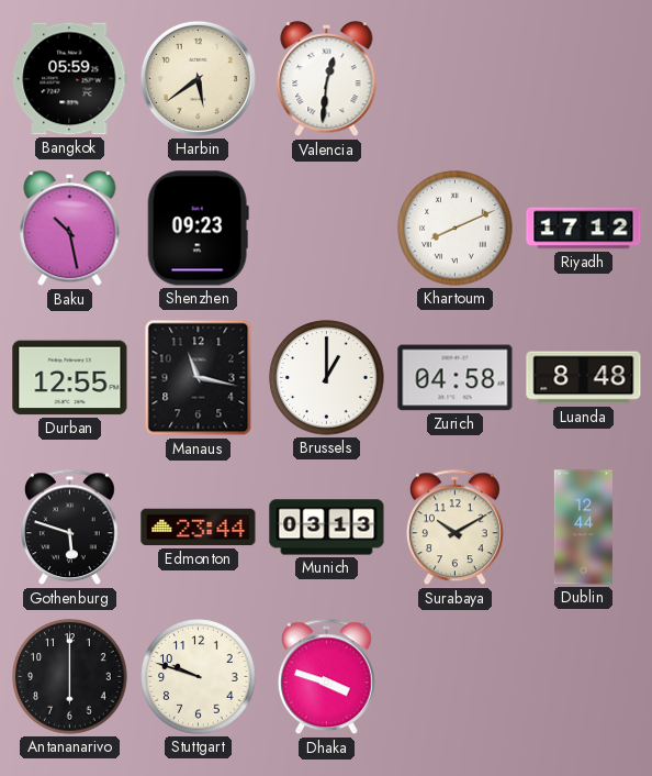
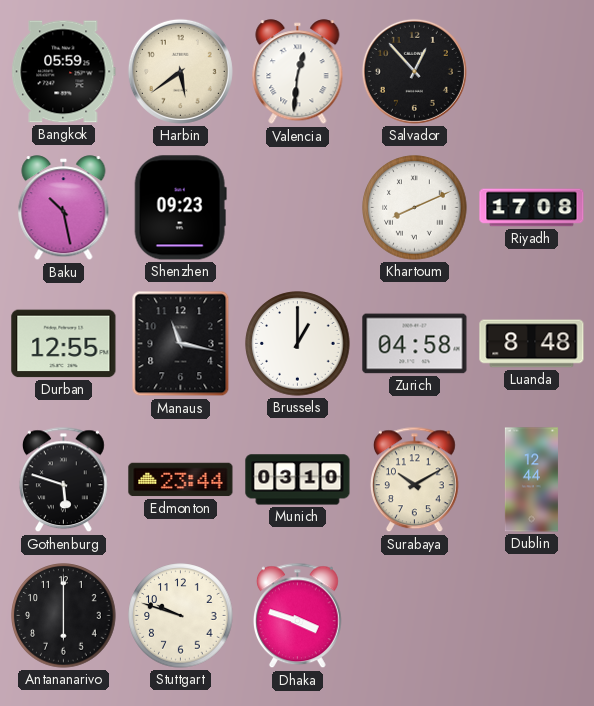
Salvador: none -> 12:53 (414, 71)
Riyadh: 17:12 -> 17:08 (532, 208)
Munich: 03:13 -> 03:10 (298, 480)
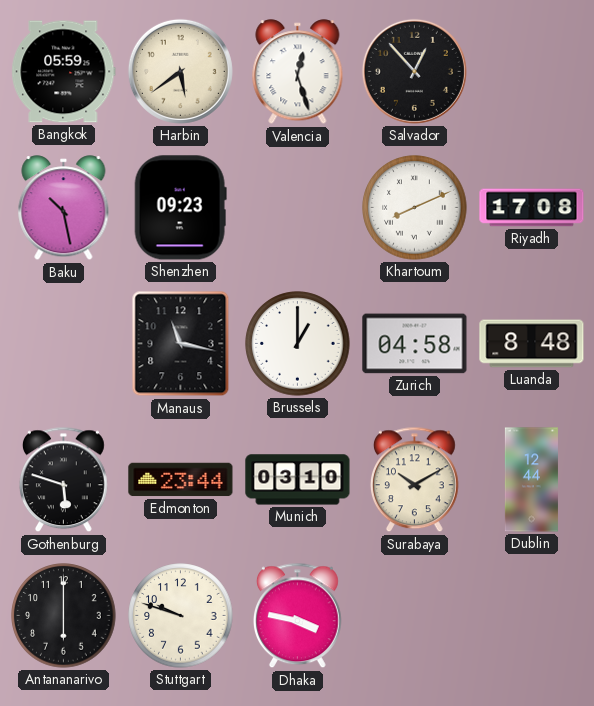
Valencia: 12:31 -> 12:27 (298, 72)
Durban: 12:55 -> none (64, 344)
Dhaka: 3:48 -> 3:47 (297, 616)
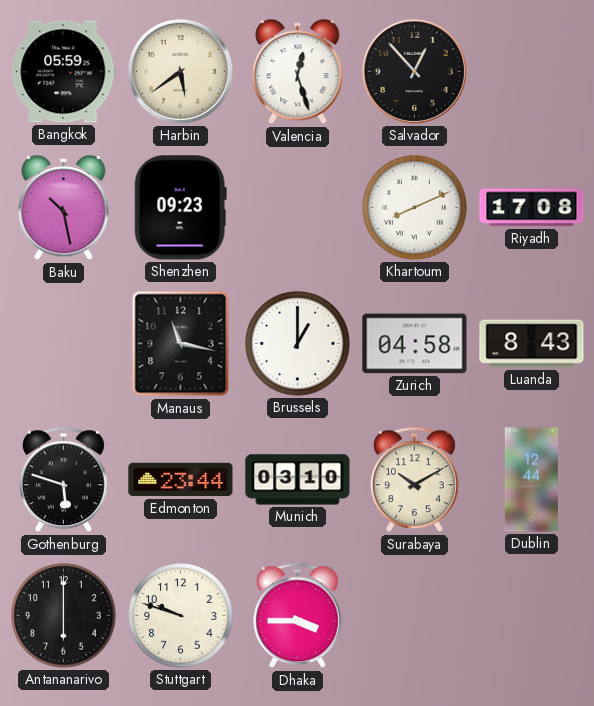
Luanda: 8:48 -> 8:43 (532, 344)
Dhaka: 3:47 -> 3:45 (297, 616)
